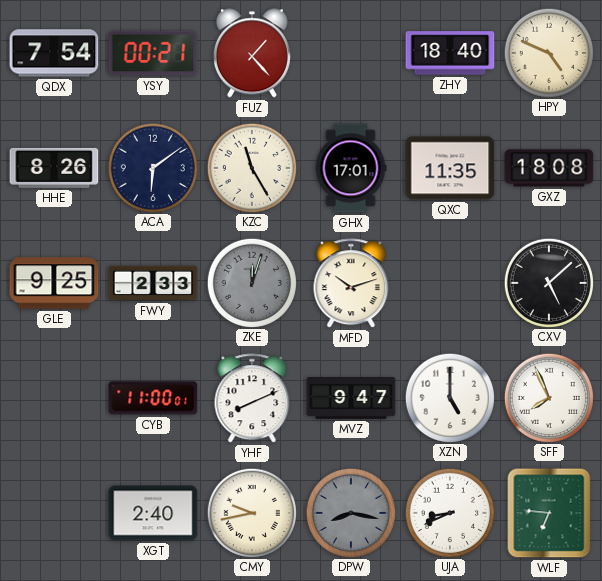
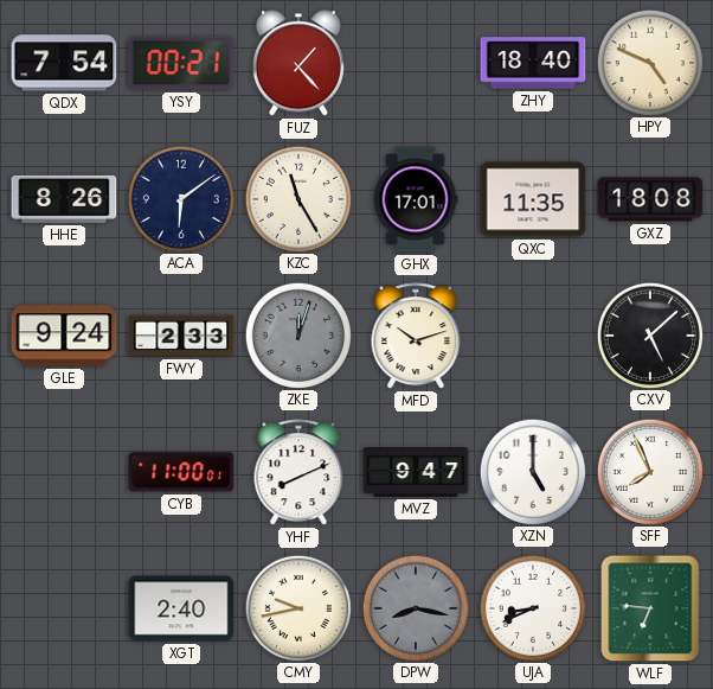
GLE: 9:25 -> 9:24 (64, 336)
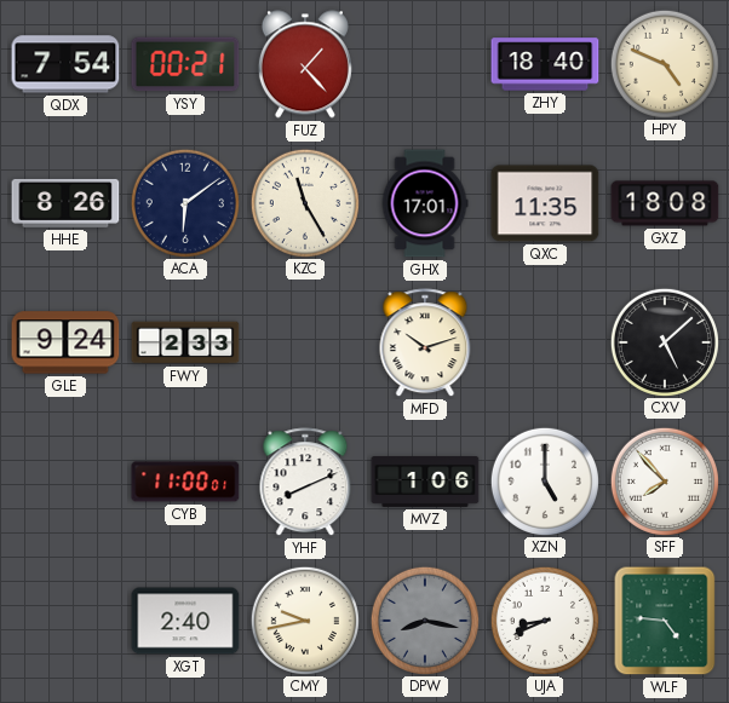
ZKE: 12:03 -> none (297, 334)
MVZ: 9:47 -> 1:06 (425, 483)
SFF: 7:56 -> 7:53 (664, 480)
WLF: 6:46 -> 4:46 (665, 621)
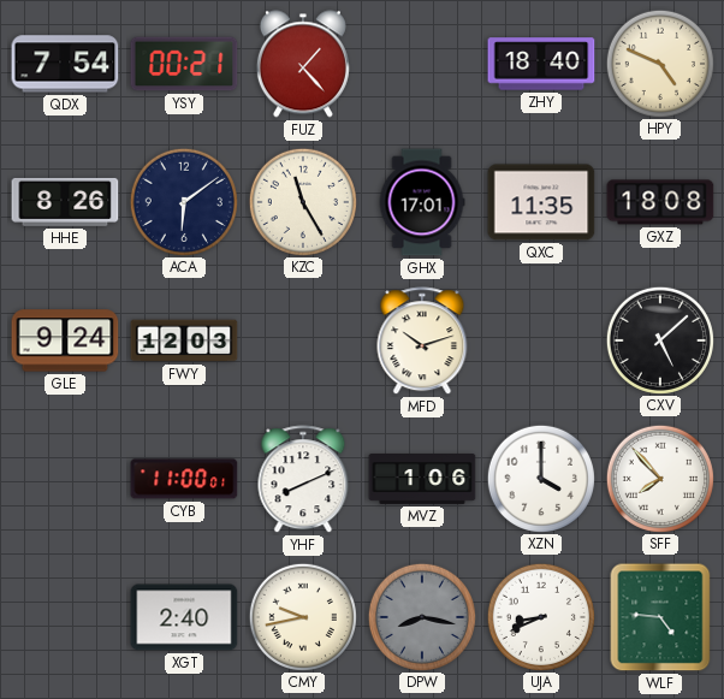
FWY: 2:33 -> 12:03 (184, 340)
XZN: 5:00 -> 4:00 (540, 478)
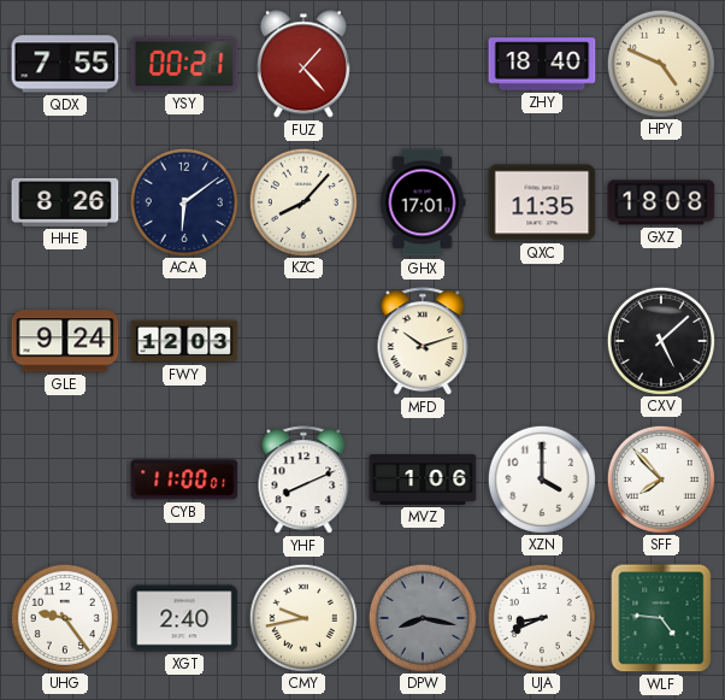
QDX: 7:54 -> 7:55 (65, 64)
KZC: 11:25 -> 8:07 (302, 201)
UHG: none -> 9:24 (64, 617)
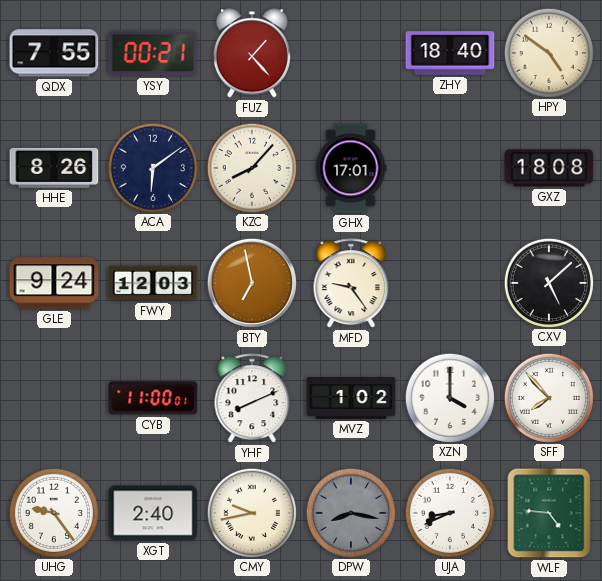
HPY: 4:49 -> 4:51 (548, 52)
QXC: 11:35 -> none (542, 202)
BTY: none -> 6:58 (252, 283)
MFD: 10:12 -> 9:24 (351, 284)
MVZ: 1:06 -> 1:02 (351, 399)
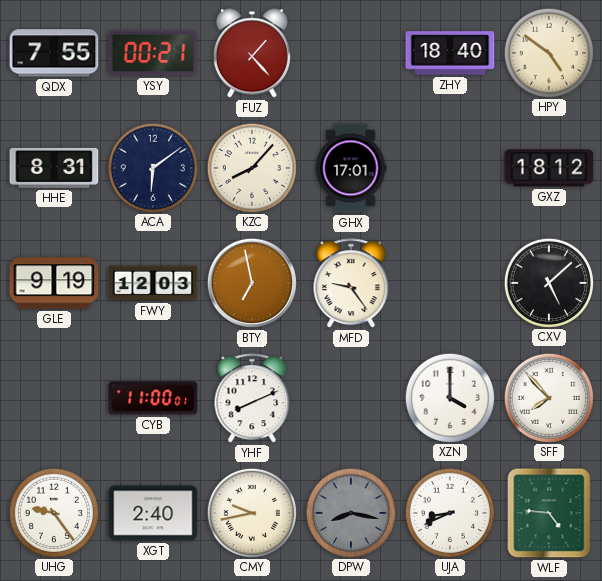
HHE: 8:26 -> 8:31 (54, 168)
GXZ: 18:08 -> 18:12 (549, 168)
GLE: 9:24 -> 9:19 (54, 283)
MVZ: 1:02 -> none (351, 399)
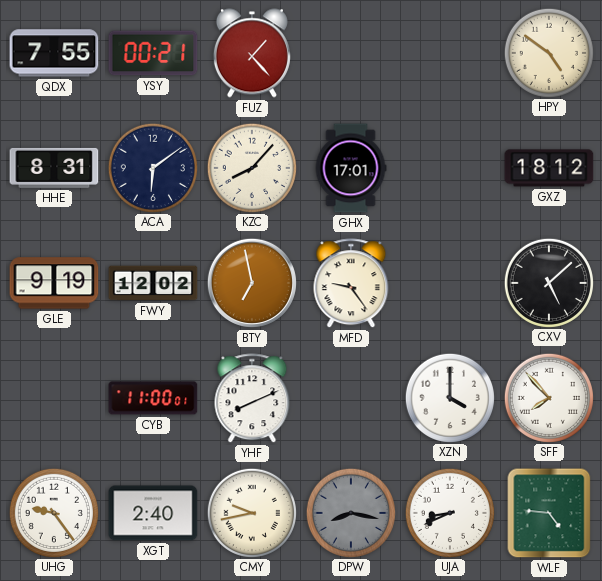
ZHY: 18:40 -> none (450, 53)
FWY: 12:03 -> 12:02 (153, 283)
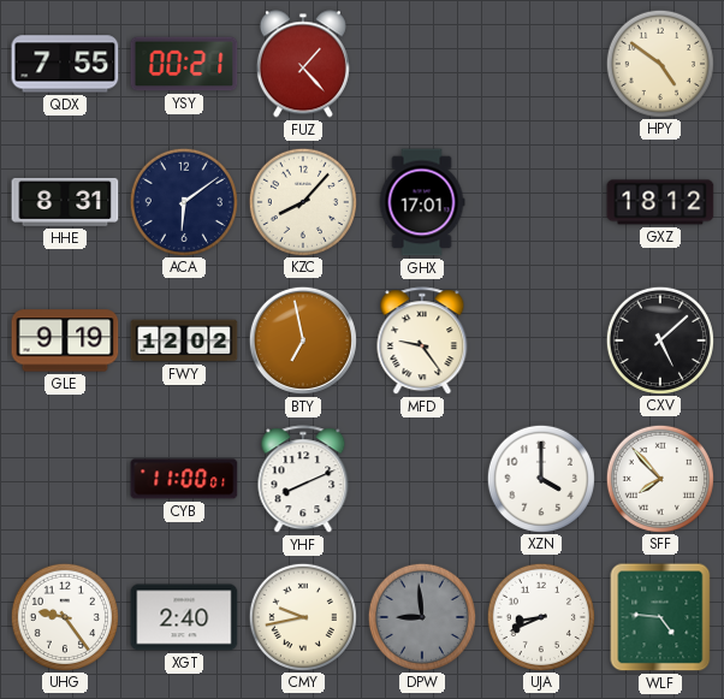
DPW: 8:17 -> 8:59 (421, 616)
